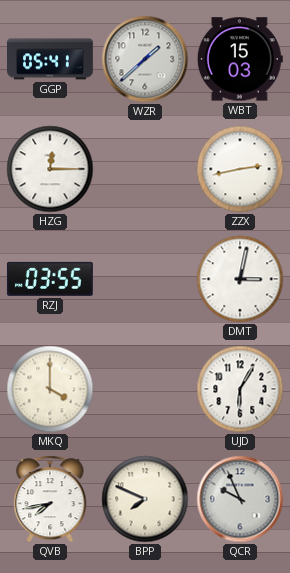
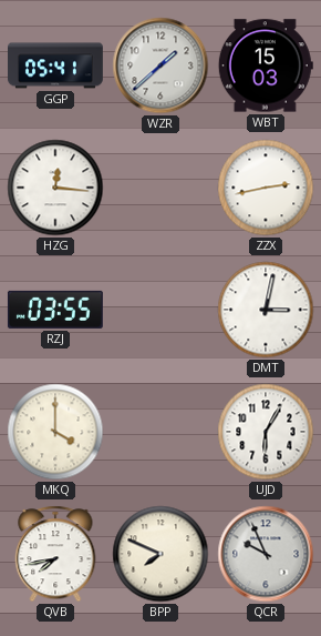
HZG: 12:15 -> 12:16 (55, 188)
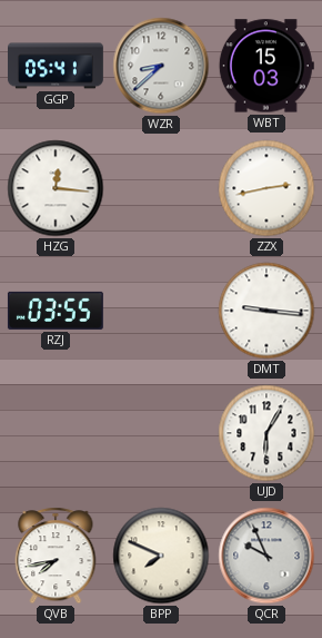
WZR: 1:38 -> 8:38 (161, 66)
DMT: 3:02 -> 9:16 (266, 311)
MKQ: 4:00 -> none (55, 432)
